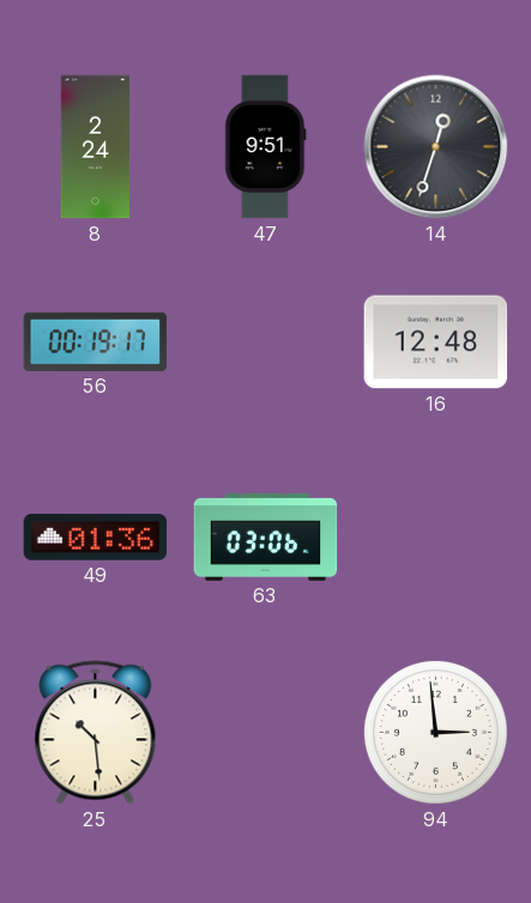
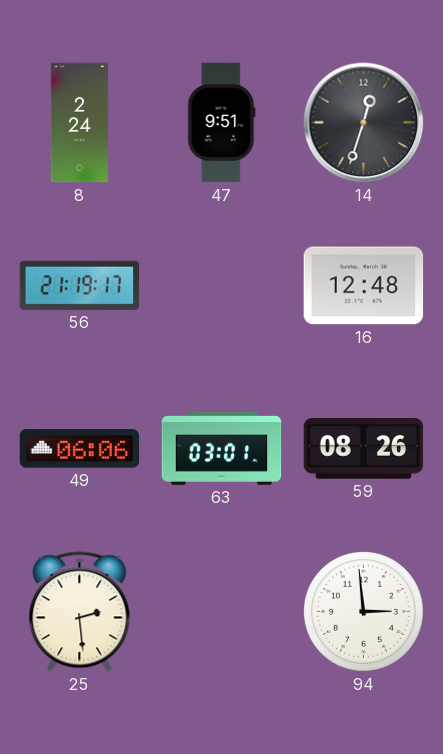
56: 00:19 -> 21:19 (80, 285)
49: 01:36 -> 06:06 (80, 449)
63: 03:06 -> 03:01 (222, 448)
59: none -> 08:26 (364, 449)
25: 10:29 -> 2:29 (80, 612)
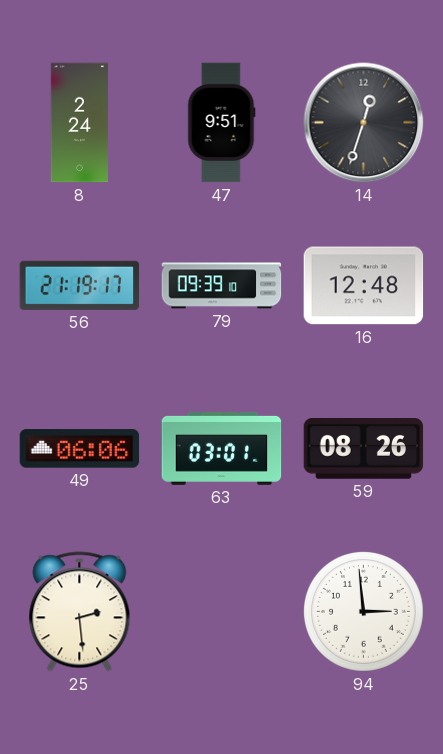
79: none -> 09:39 (222, 286)
